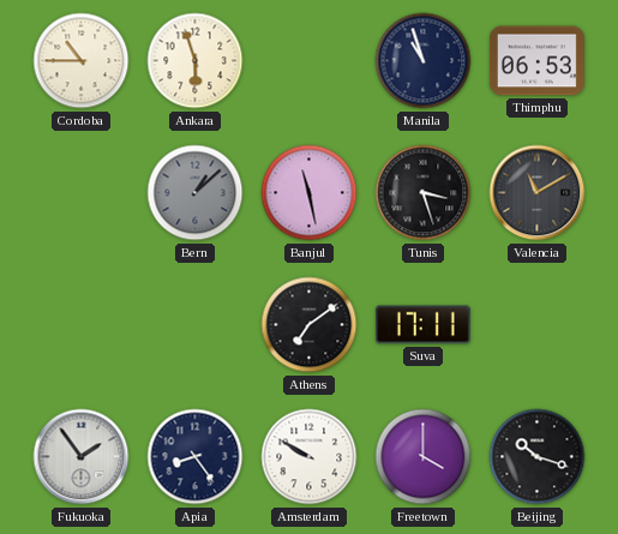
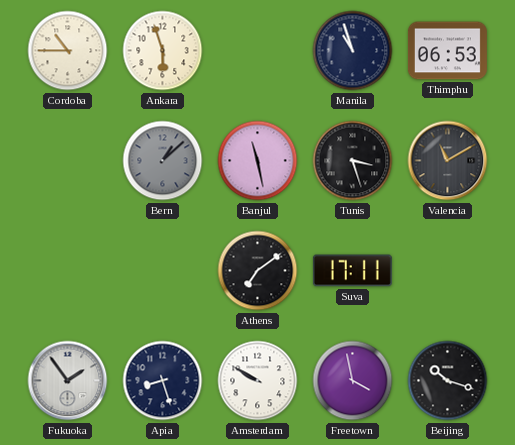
Apia: 8:24 -> 8:27 (163, 381)
Freetown: 4:00 -> 3:58 (353, 381)
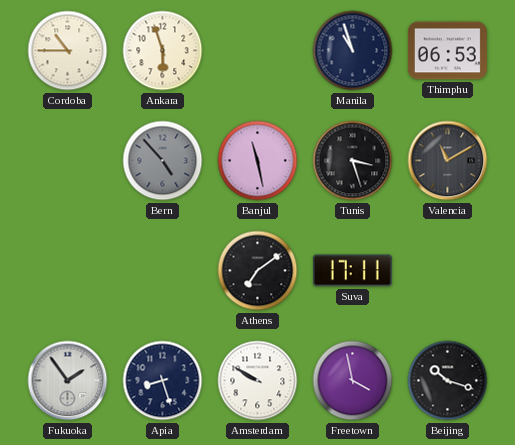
Bern: 1:08 -> 4:53 (163, 161)
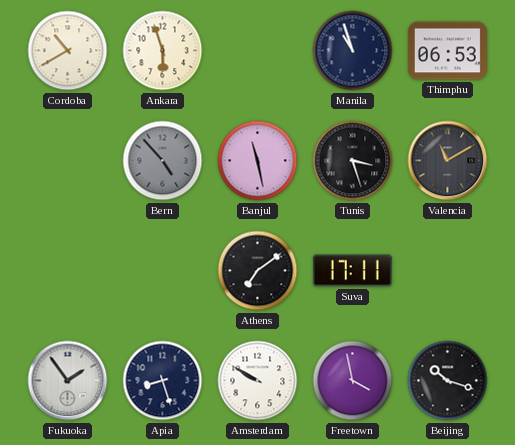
Cordoba: 10:45 -> 10:40 (68, 51)
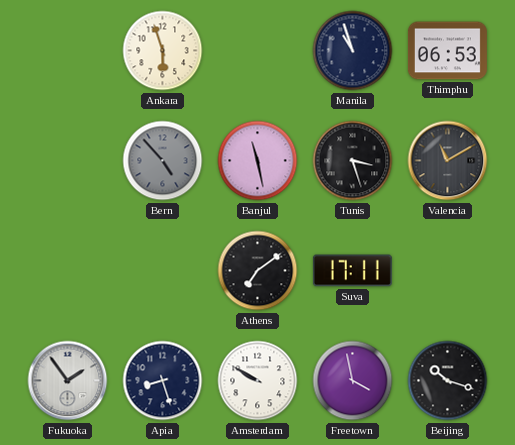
Cordoba: 10:40 -> none (68, 51)
